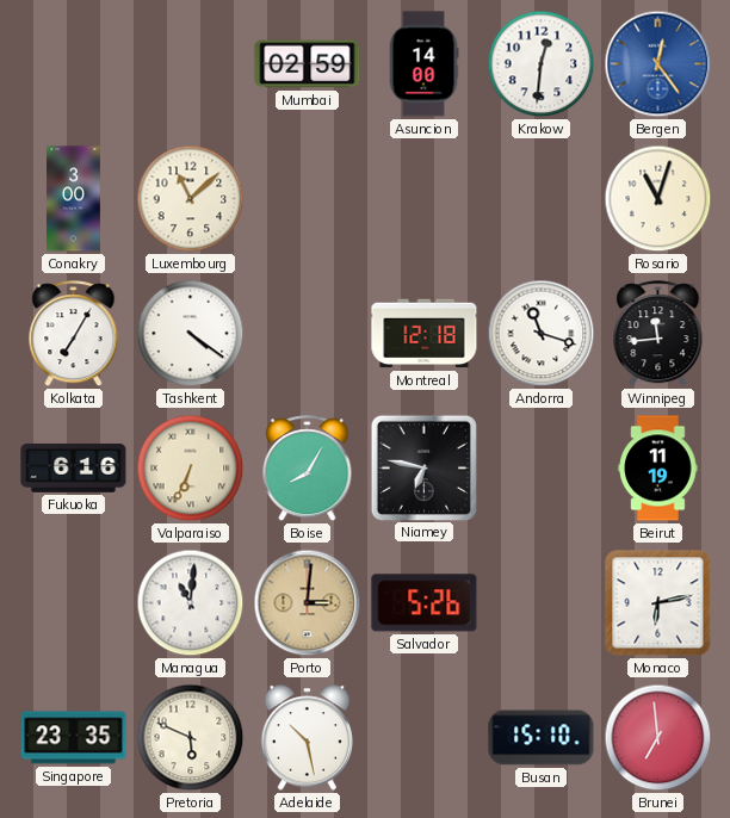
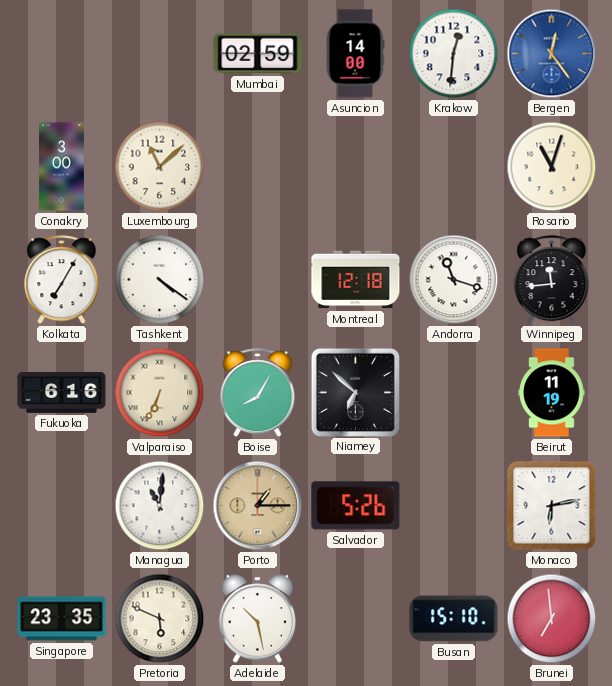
Niamey: 6:47 -> 6:52 (355, 392)
Porto: 3:01 -> 1:15 (258, 506)
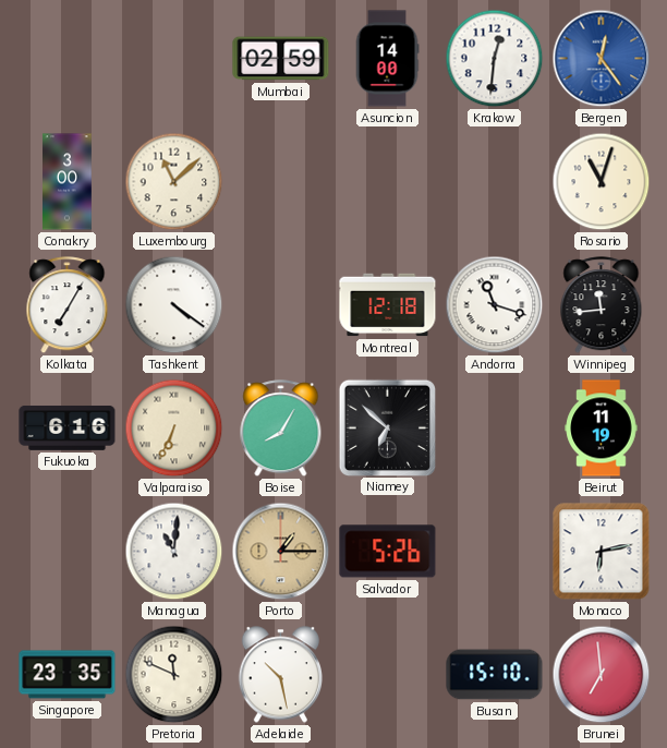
Pretoria: 5:49 -> 11:49 (174, 675)
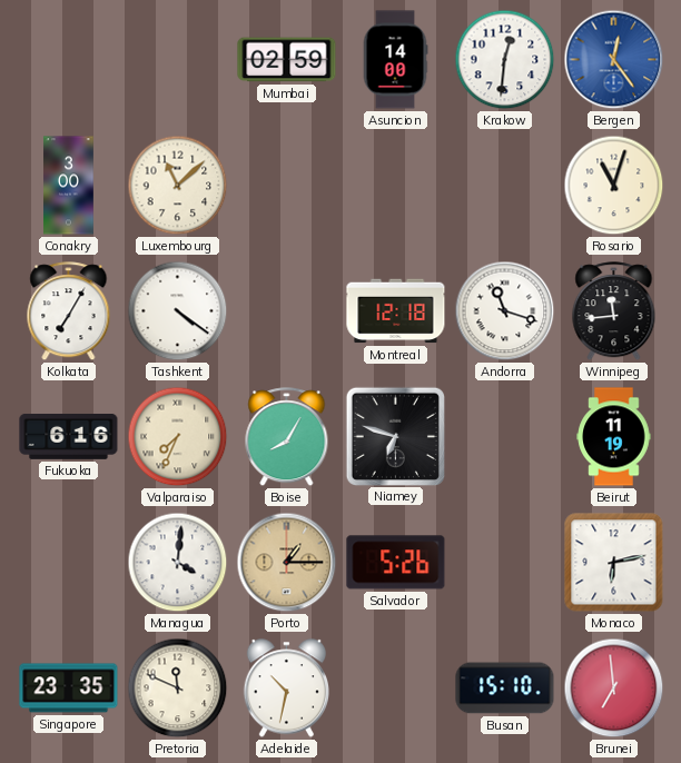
Valparaiso: 6:34 -> 7:34 (178, 437)
Niamey: 6:52 -> 6:48 (395, 436)
Managua: 11:01 -> 4:01 (178, 563)
Adelaide: 10:28 -> 10:32 (286, 688)
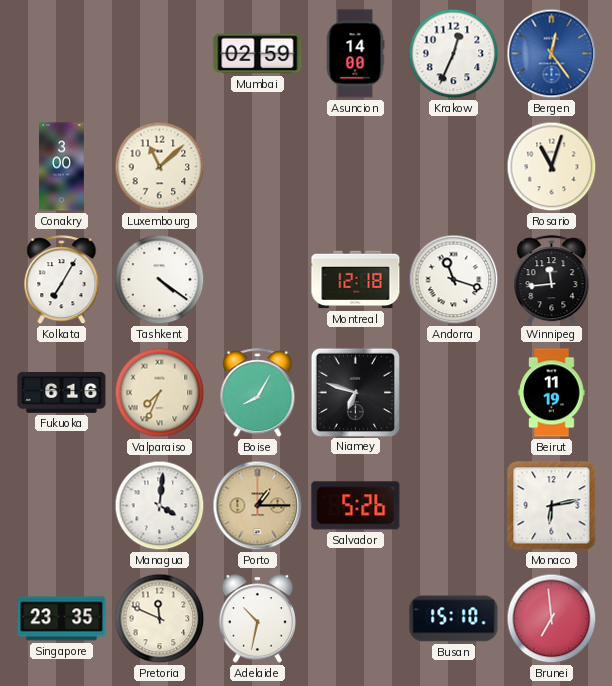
Krakow: 12:31 -> 12:34 (454, 54)
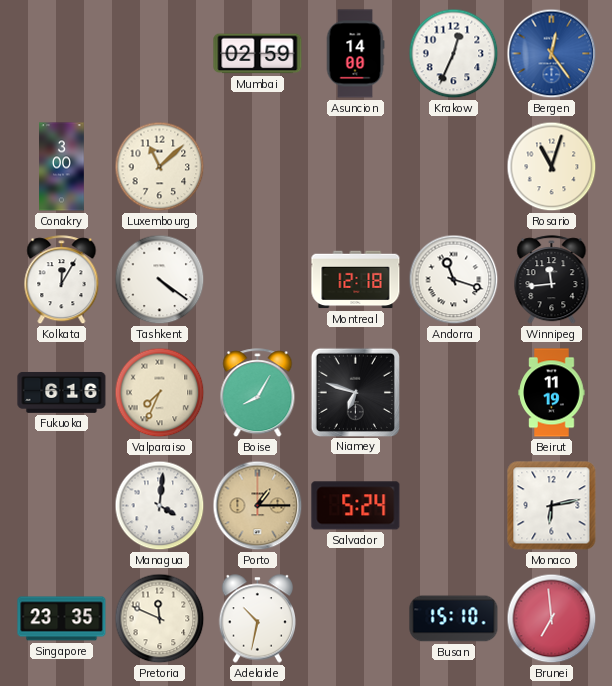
Kolkata: 7:05 -> 12:05 (62, 280)
Salvador: 5:26 -> 5:24 (356, 506)
